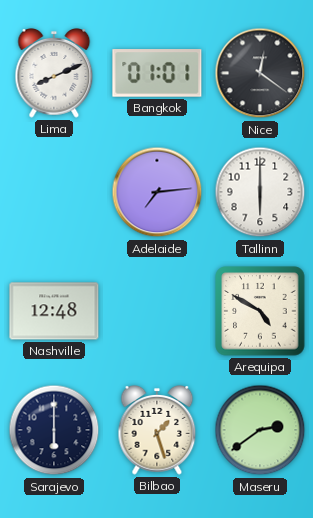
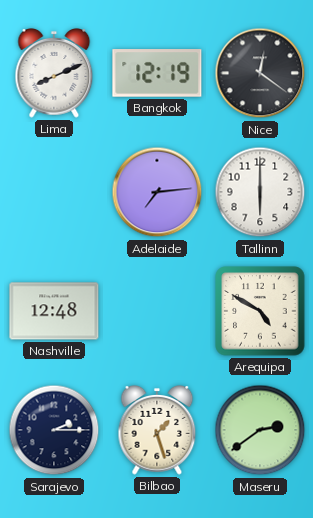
Bangkok: 01:01 -> 12:19 (157, 73)
Sarajevo: 6:00 -> 2:15 (54, 430)
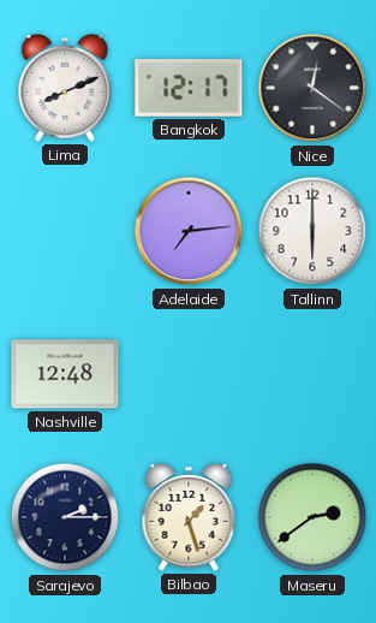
Bangkok: 12:19 -> 12:17 (189, 88)
Arequipa: 4:50 -> none (260, 311)
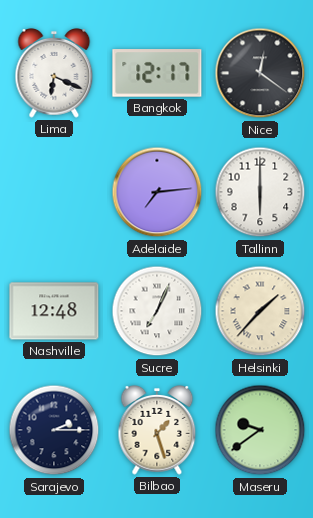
Lima: 8:11 -> 6:19 (54, 74)
Sucre: none -> 7:04 (157, 311)
Helsinki: none -> 1:37 (260, 311)
Maseru: 2:39 -> 9:39 (260, 430)
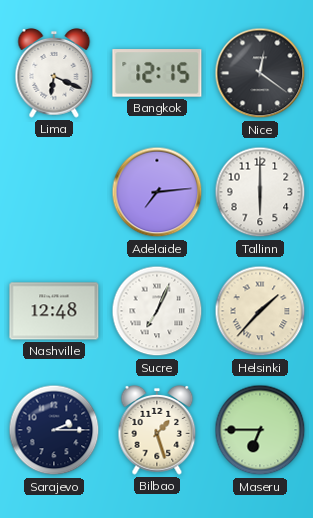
Bangkok: 12:17 -> 12:15 (157, 73)
Maseru: 9:39 -> 6:45 (260, 430)
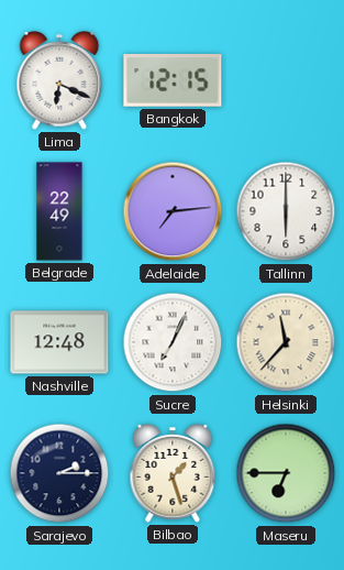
Nice: 12:21 -> none (260, 73)
Belgrade: none -> 22:49 (59, 211)
Helsinki: 1:37 -> 11:37 (286, 342)
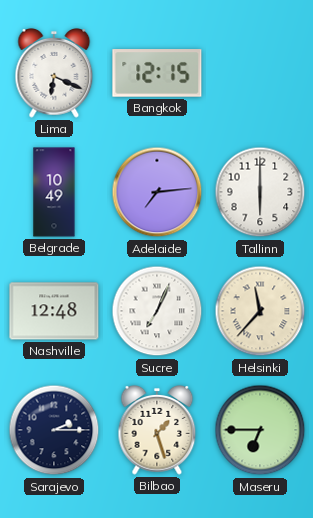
Belgrade: 22:49 -> 10:49 (54, 192)
